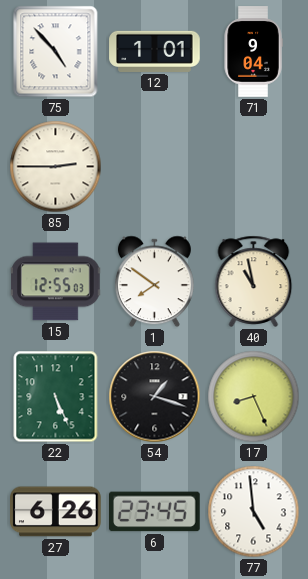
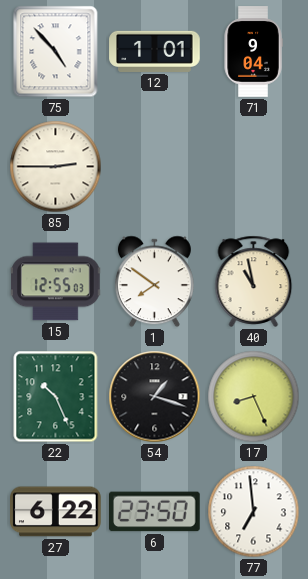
22: 5:26 -> 10:26 (56, 397)
27: 6:26 -> 6:22 (56, 512)
6: 23:45 -> 23:50 (155, 512)
77: 4:59 -> 6:59 (254, 512)
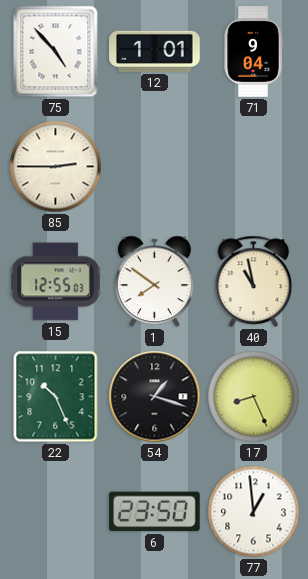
27: 6:22 -> none (56, 512)
77: 6:59 -> 12:59 (254, 512)
